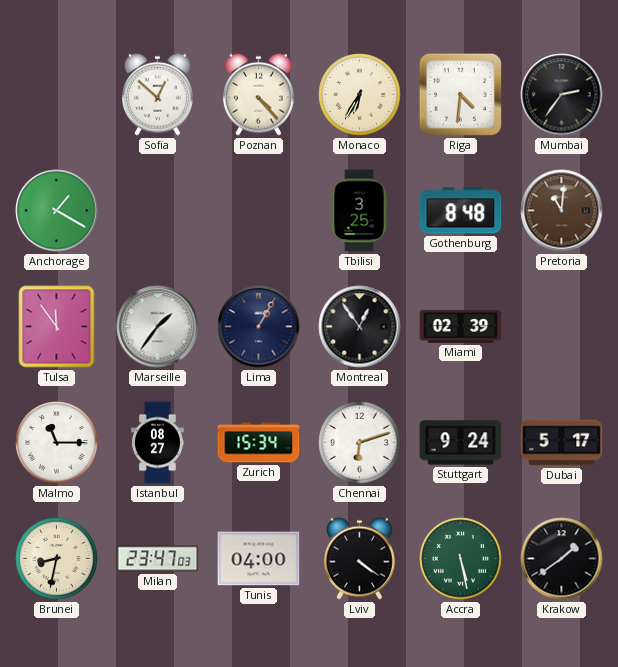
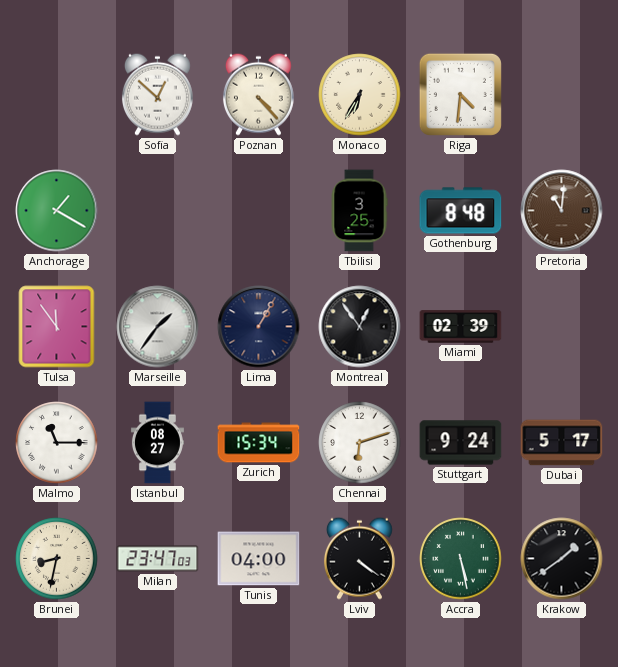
Mumbai: 2:36 -> none (562, 95)
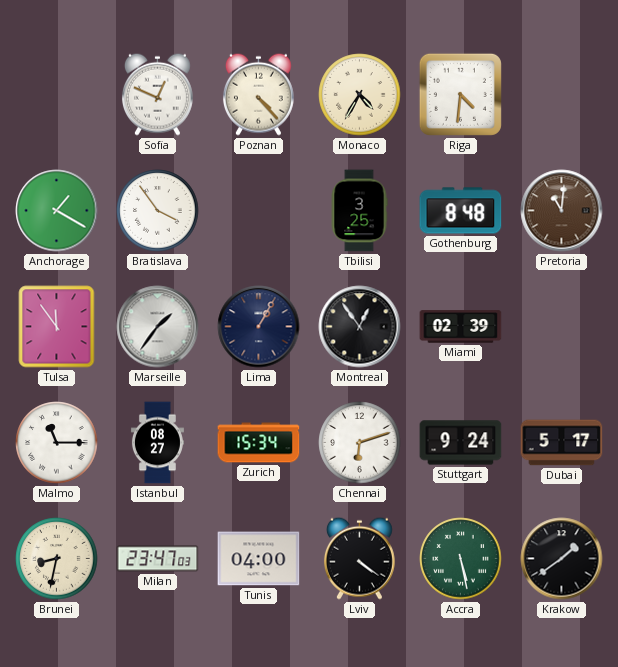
Sofia: 12:52 -> 12:49 (157, 94)
Monaco: 6:35 -> 4:35 (360, 95)
Bratislava: none -> 3:54 (158, 211)
